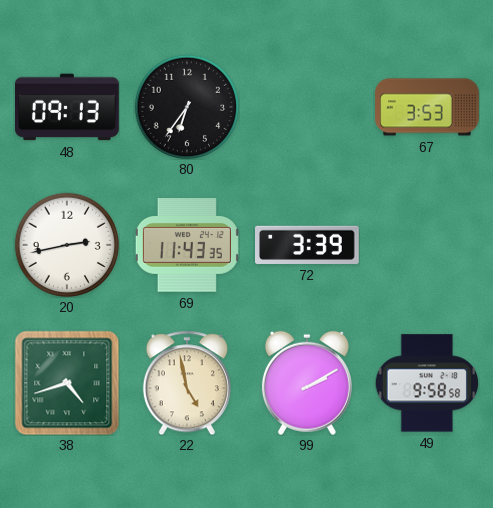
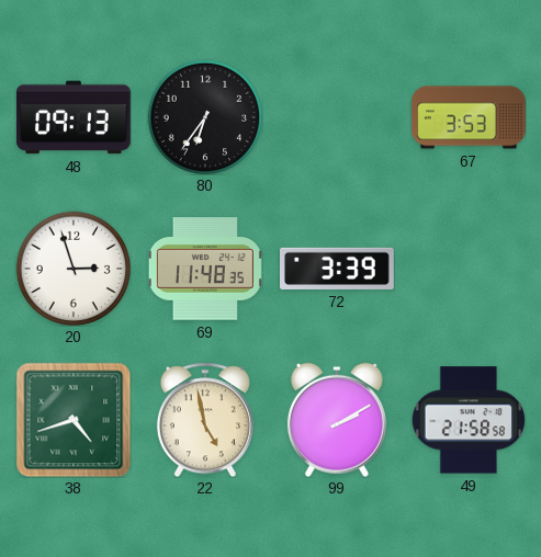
20: 2:43 -> 2:57 (72, 268)
69: 11:43 -> 11:48 (205, 270)
49: 9:58 -> 21:58 (469, 420)
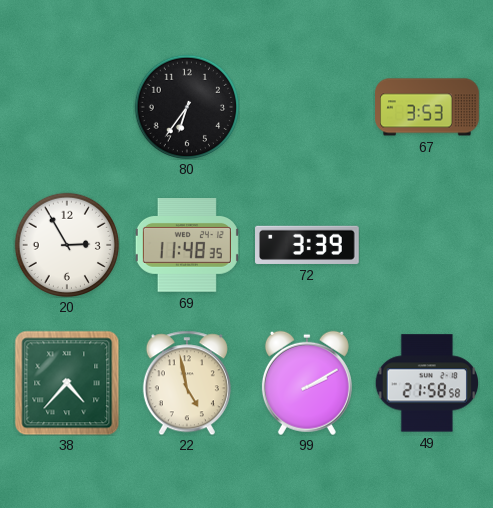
48: 09:13 -> none (75, 117)
20: 2:57 -> 2:55 (66, 244)
38: 4:42 -> 4:37 (67, 383)
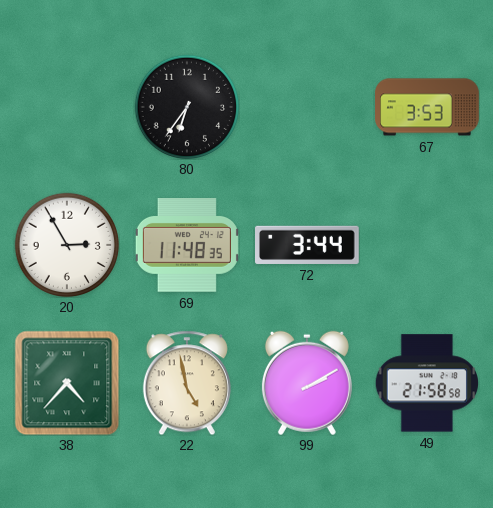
72: 3:39 -> 3:44 (308, 245)
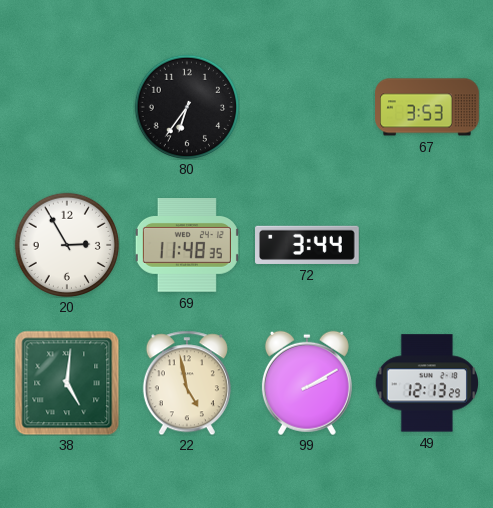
38: 4:37 -> 5:01 (67, 383)
49: 21:58 -> 12:13 (427, 383)
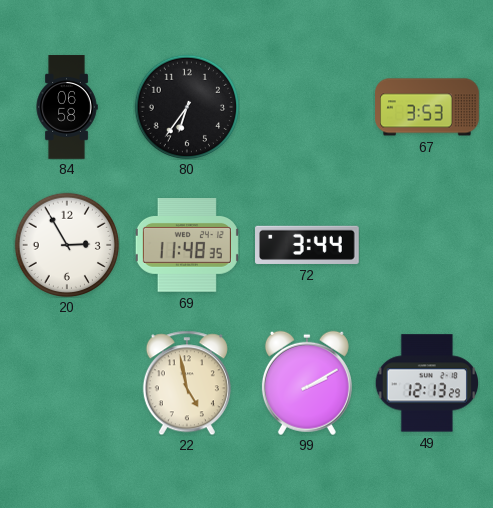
84: none -> 06:58 (67, 107)
38: 5:01 -> none (67, 383)
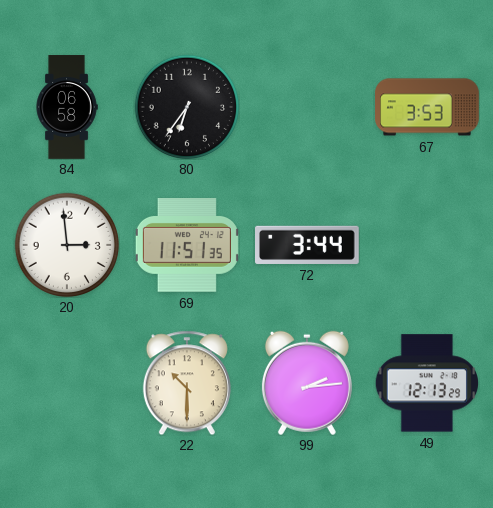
20: 2:55 -> 2:59 (66, 244)
69: 11:48 -> 11:51 (187, 246)
22: 4:58 -> 10:30 (187, 383)
99: 2:10 -> 2:14 (307, 383)
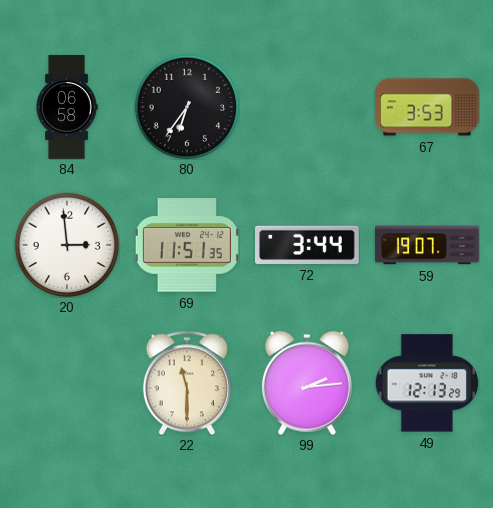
59: none -> 19:07 (427, 245)
22: 10:30 -> 11:30 (187, 383)
